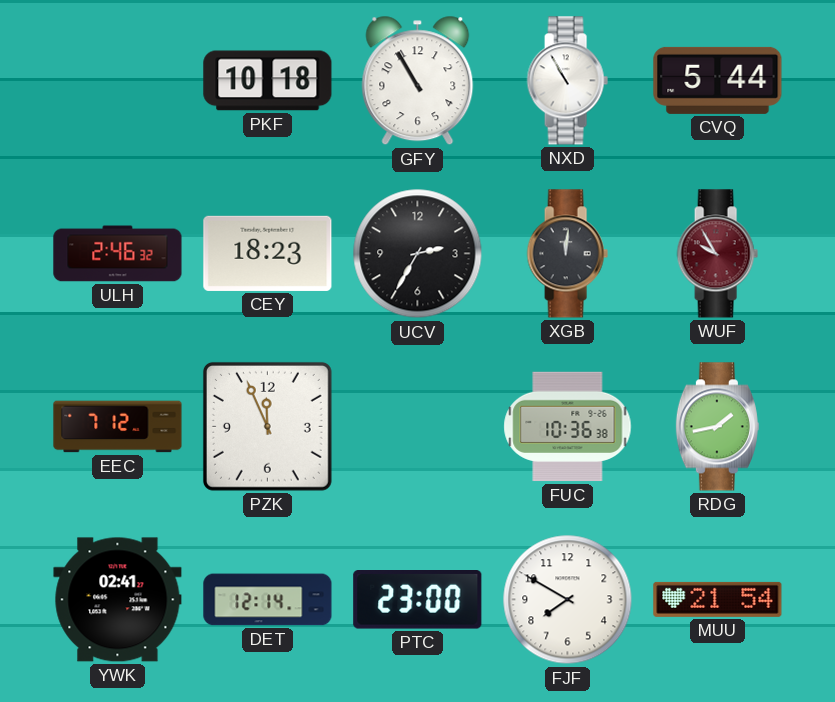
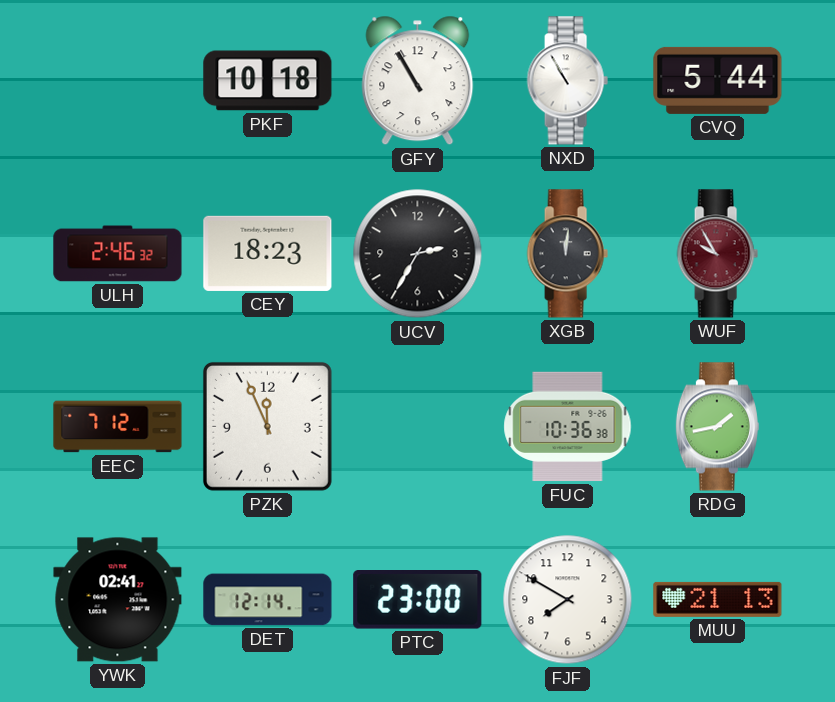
MUU: 21:54 -> 21:13 (718, 599)
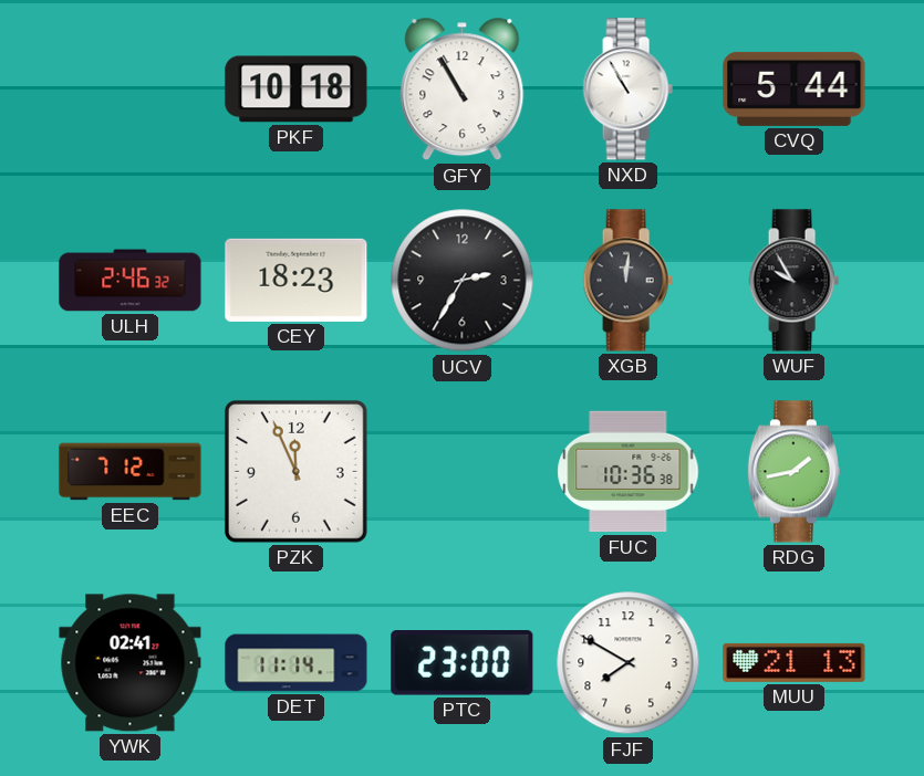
WUF dial: burgundy -> black (793, 281)
DET: 12:14 -> 11:14 (297, 663)
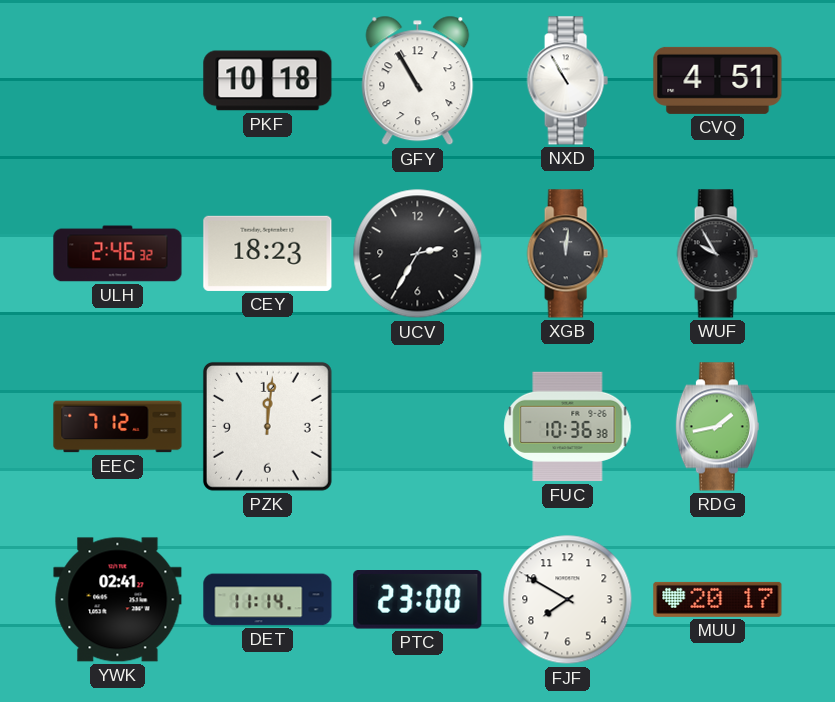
CVQ: 5:44 -> 4:51 (718, 80)
PZK: 11:56 -> 12:01 (267, 426)
MUU: 21:13 -> 20:17 (718, 599)
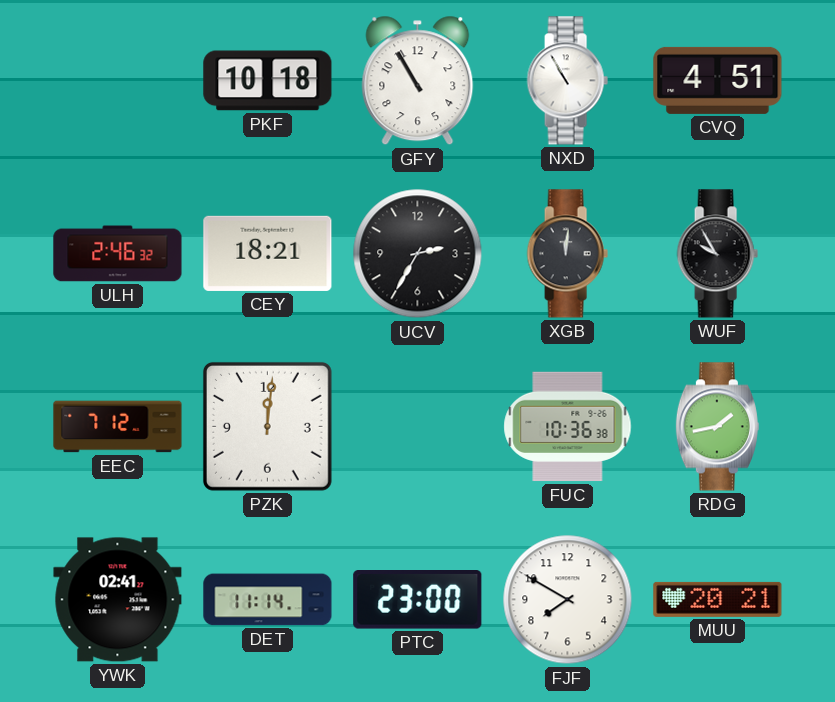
CEY: 18:23 -> 18:21 (268, 253)
MUU: 20:17 -> 20:21 (718, 599)
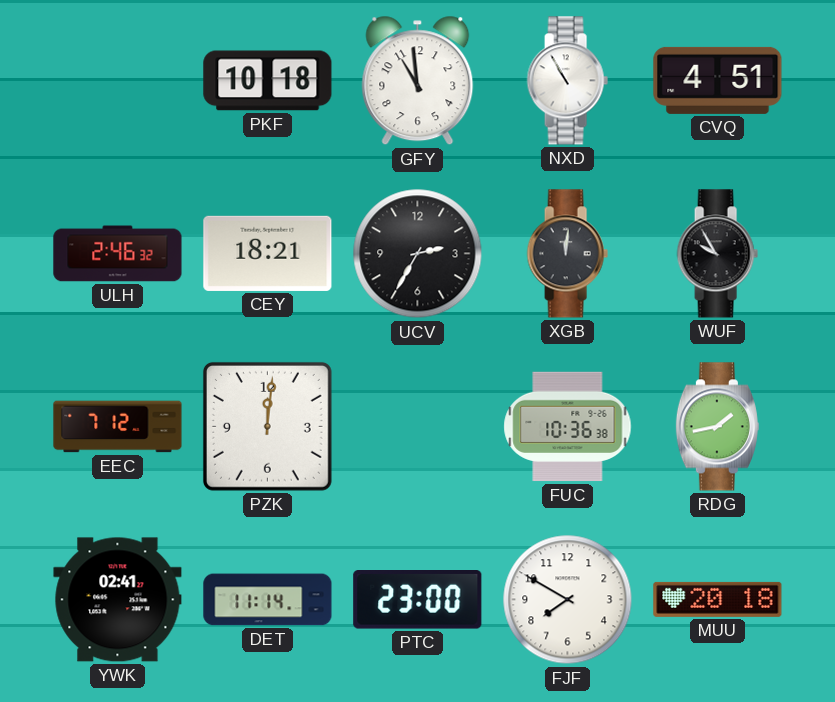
GFY: 10:55 -> 10:59 (418, 81)
MUU: 20:21 -> 20:18 (718, 599)
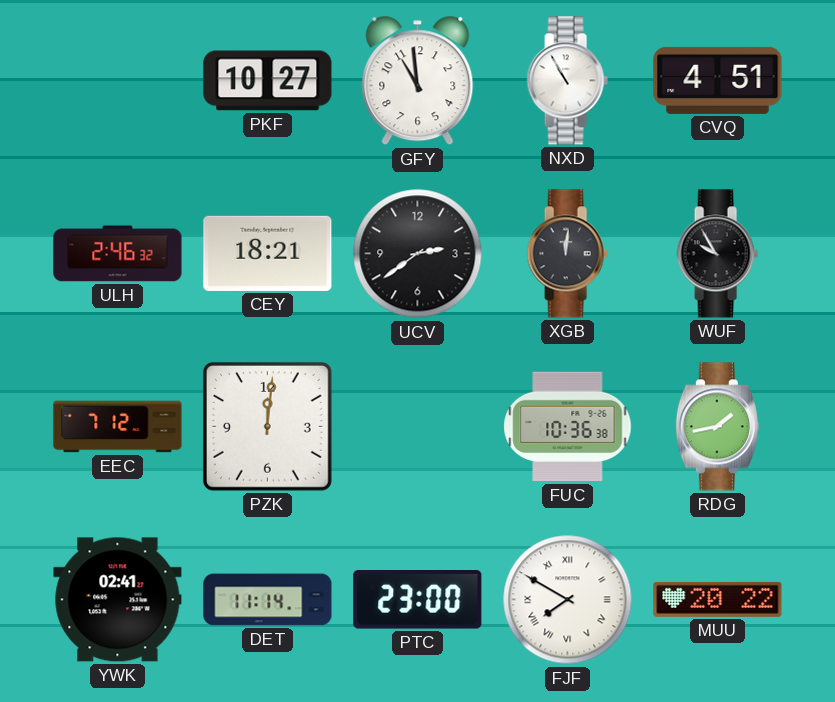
PKF: 10:18 -> 10:27 (268, 81)
UCV: 2:35 -> 2:39 (418, 254)
FJF numerals: Arabic -> Roman (568, 600)
MUU: 20:18 -> 20:22 (718, 599)
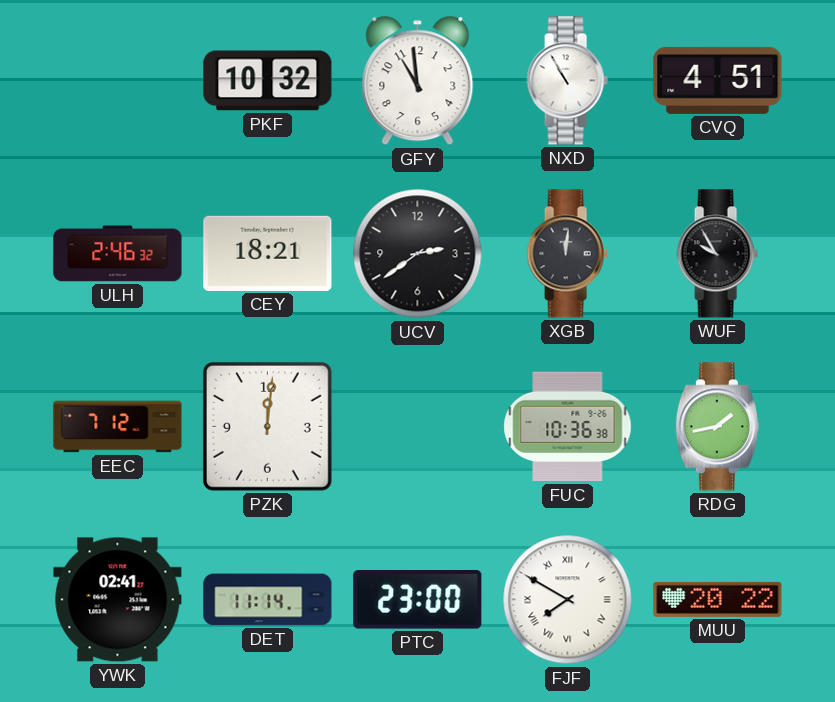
PKF: 10:27 -> 10:32 (268, 81)
